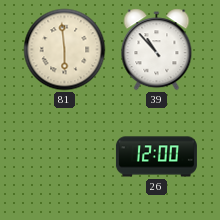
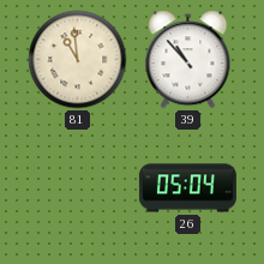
81: 5:59 -> 10:59 (78, 60)
26: 12:00 -> 05:04 (187, 188)
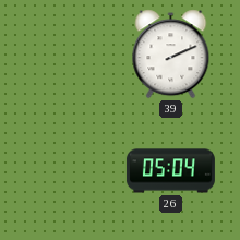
81: 10:59 -> none (78, 60)
39: 10:53 -> 2:11 (171, 55)
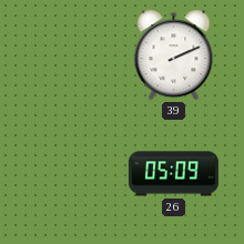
26: 05:04 -> 05:09 (173, 174)
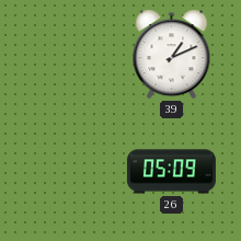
39: 2:11 -> 1:11 (172, 55)
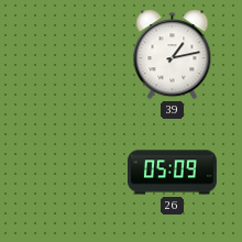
39: 1:11 -> 1:13 (173, 55)
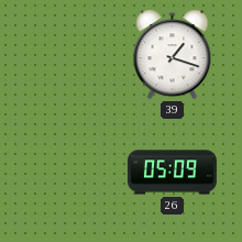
39: 1:13 -> 1:18 (173, 55)
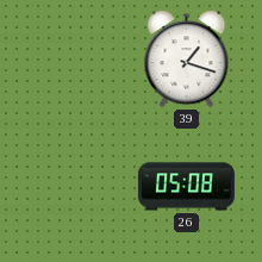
26: 05:09 -> 05:08 (186, 187)
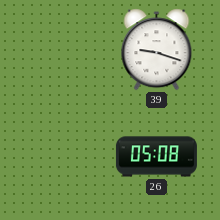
39: 1:18 -> 9:18 (157, 50)
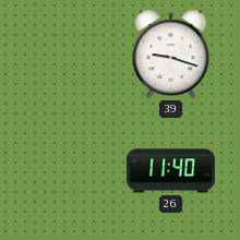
26: 05:08 -> 11:40 (170, 171)
